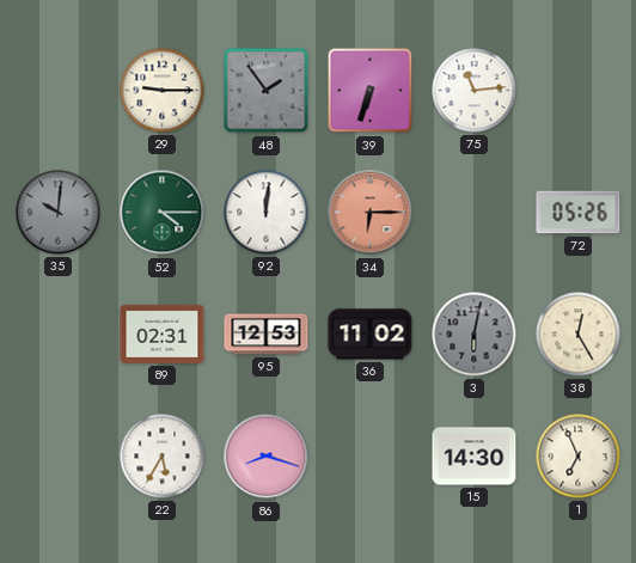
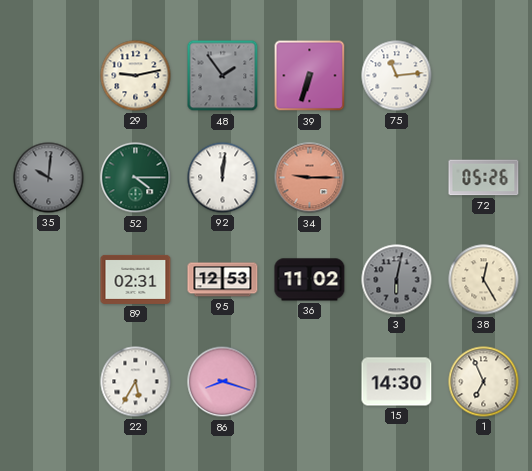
29: 9:15 -> 9:13 (136, 76)
34: 6:15 -> 9:15 (310, 178)
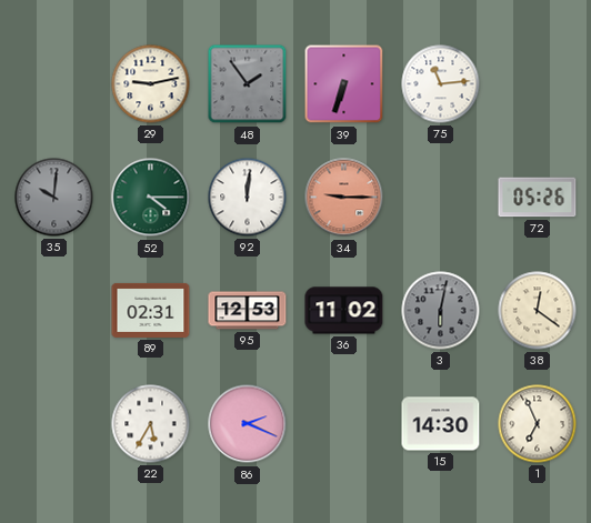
38: 12:25 -> 12:21 (538, 311)
86: 8:18 -> 2:19 (248, 424)
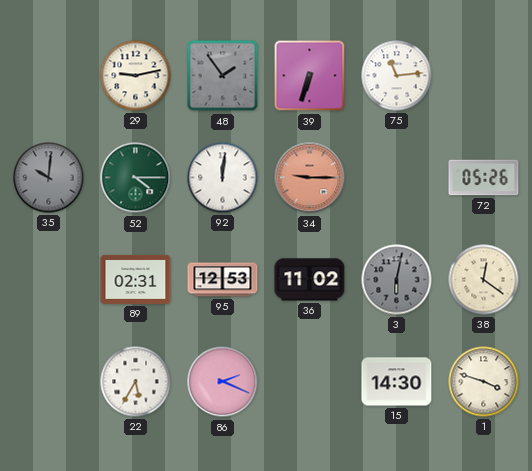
1: 6:56 -> 3:48 (484, 382)
